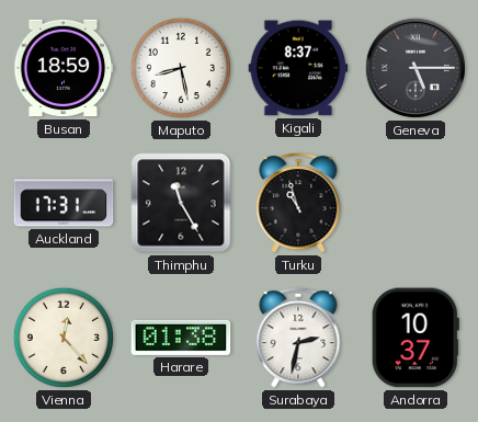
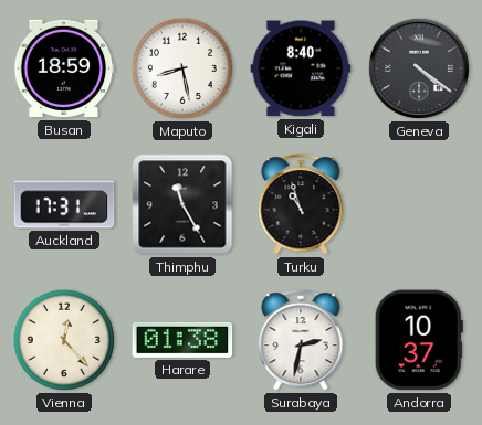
Kigali: 8:37 -> 8:40 (301, 68)
Geneva: 5:15 -> 4:21 (419, 68)
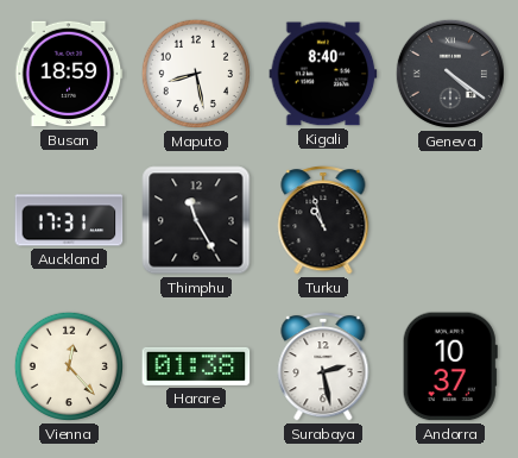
Surabaya: 2:32 -> 2:28 (323, 366)
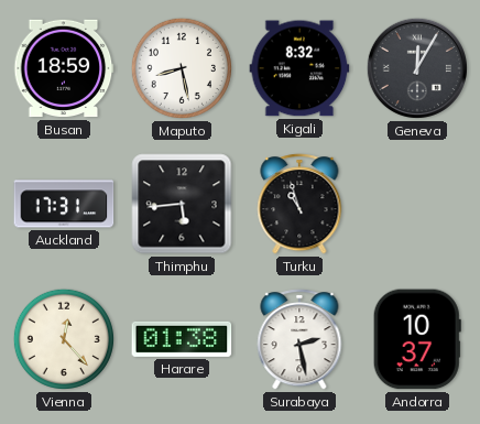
Kigali: 8:40 -> 8:32 (299, 68)
Geneva: 4:21 -> 12:05 (417, 68)
Thimphu: 11:25 -> 5:44 (182, 204)
